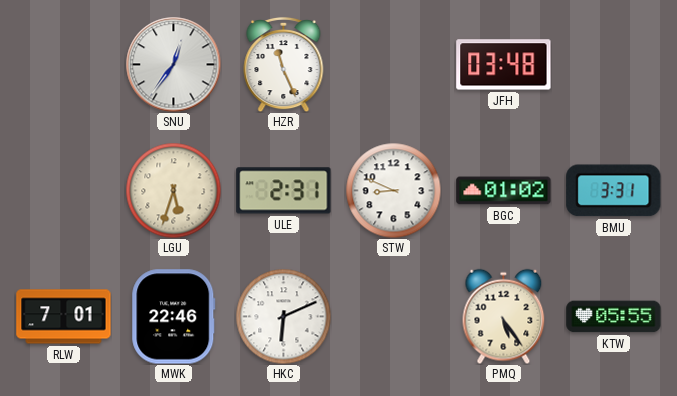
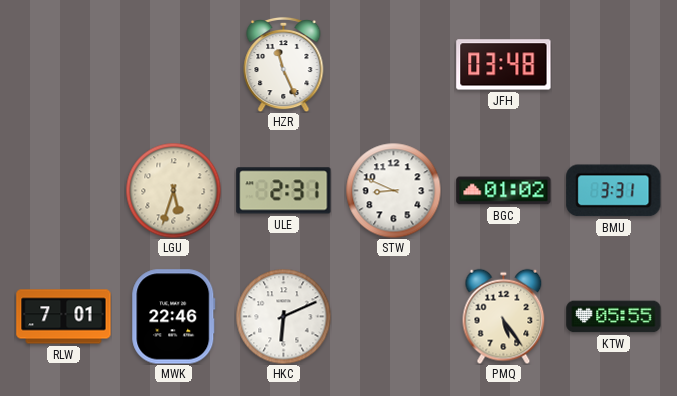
SNU: 12:36 -> none (173, 64)
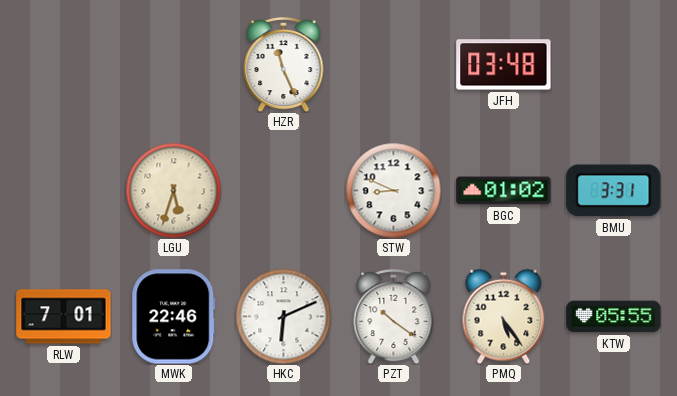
ULE: 2:31 -> none (284, 191)
PZT: none -> 10:21 (394, 316)
